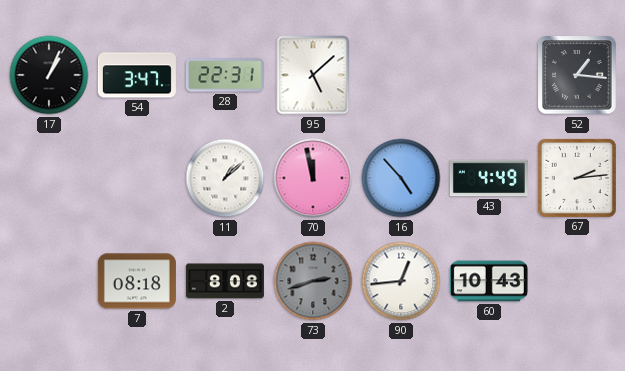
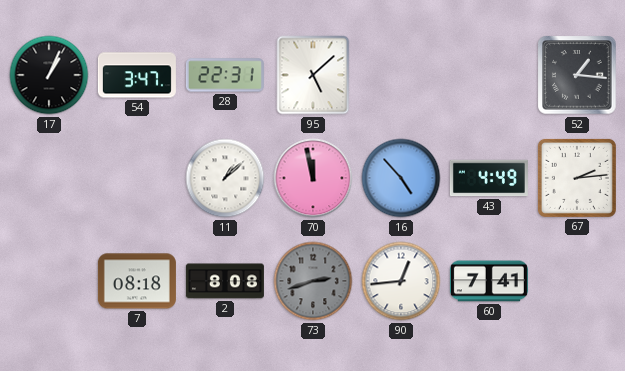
60: 10:43 -> 7:41 (489, 281)
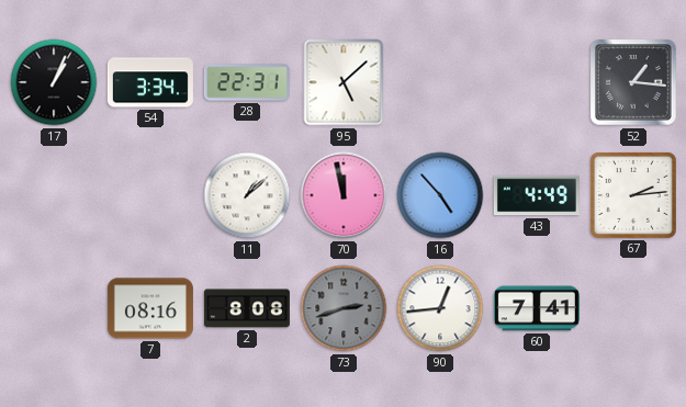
54: 3:47 -> 3:34 (150, 82)
7: 08:18 -> 08:16 (150, 308)
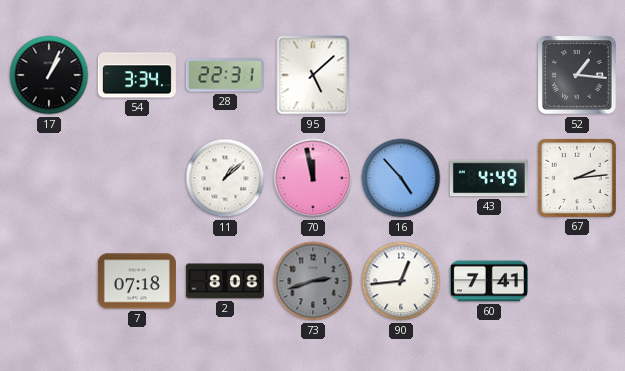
7: 08:16 -> 07:18 (137, 281)
